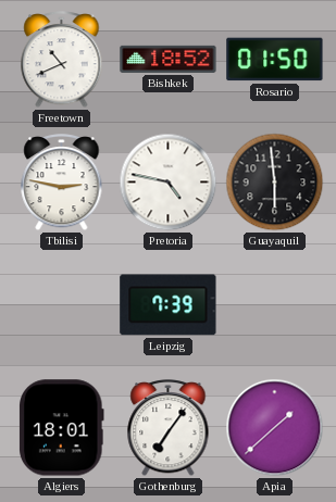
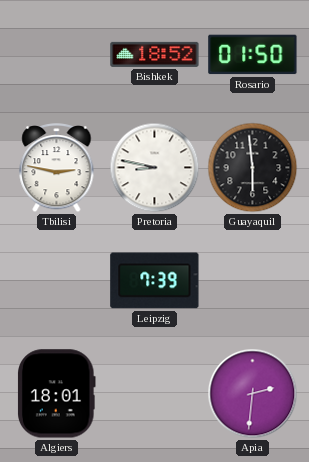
Freetown: 10:41 -> none (62, 60)
Pretoria: 4:47 -> 8:47 (155, 168)
Gothenburg: 7:06 -> none (169, 428)
Apia: 1:38 -> 2:31 (253, 394)
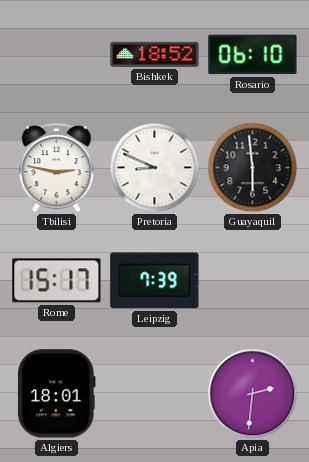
Rosario: 01:50 -> 06:10 (253, 55)
Pretoria: 8:47 -> 8:49 (155, 168)
Rome: none -> 15:17 (57, 281)
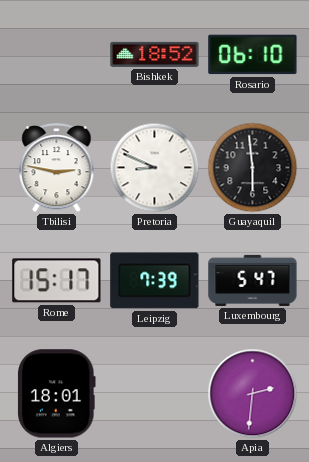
Luxembourg: none -> 5:47 (253, 280)
